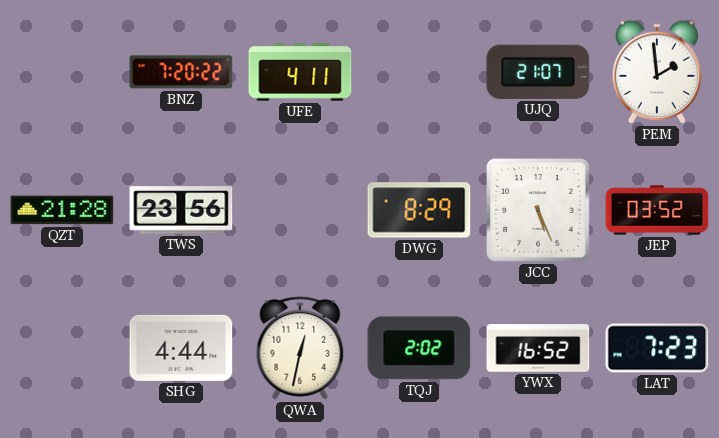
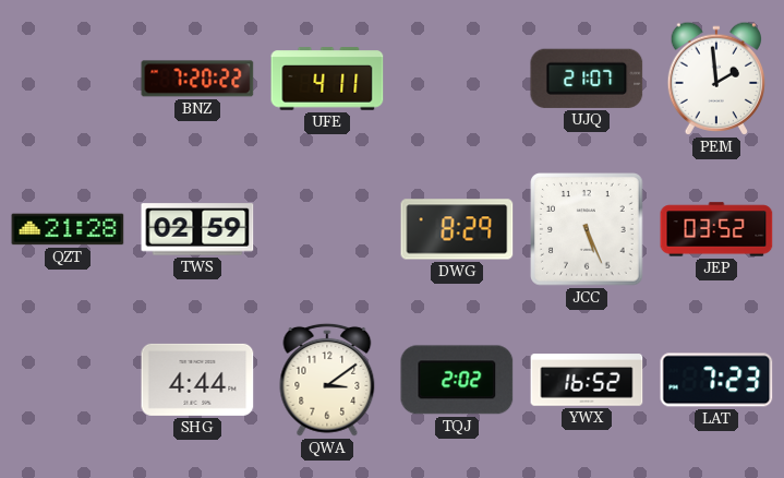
TWS: 23:56 -> 02:59 (197, 229)
QWA: 12:32 -> 3:09 (327, 380)
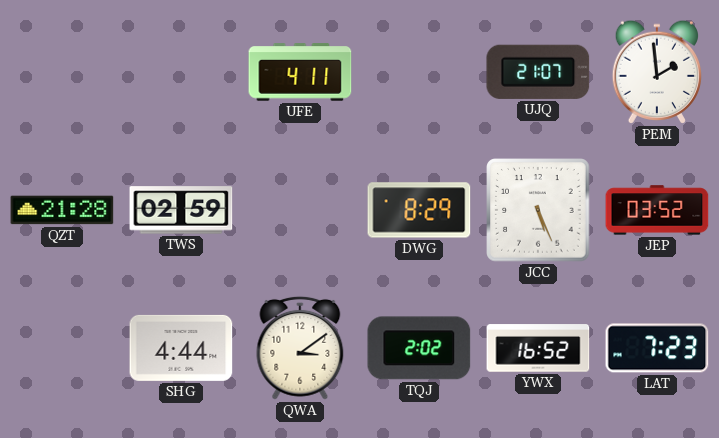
BNZ: 7:20 -> none (197, 79)
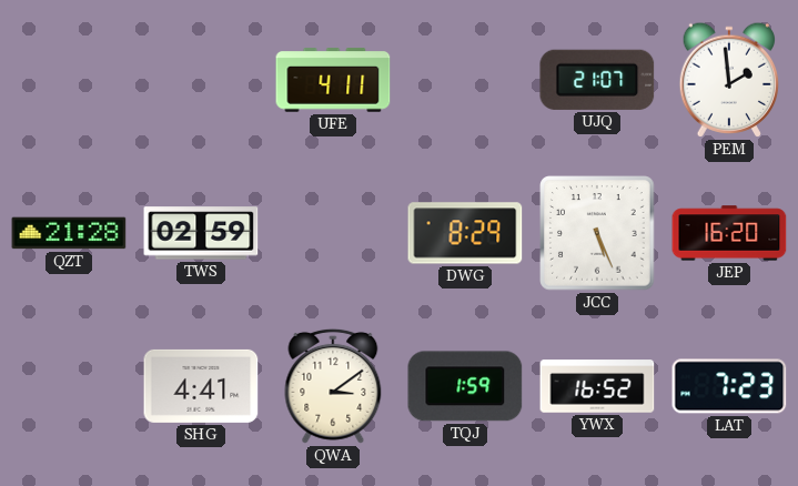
JEP: 03:52 -> 16:20 (729, 233)
SHG: 4:44 -> 4:41 (201, 386)
TQJ: 2:02 -> 1:59 (465, 386)
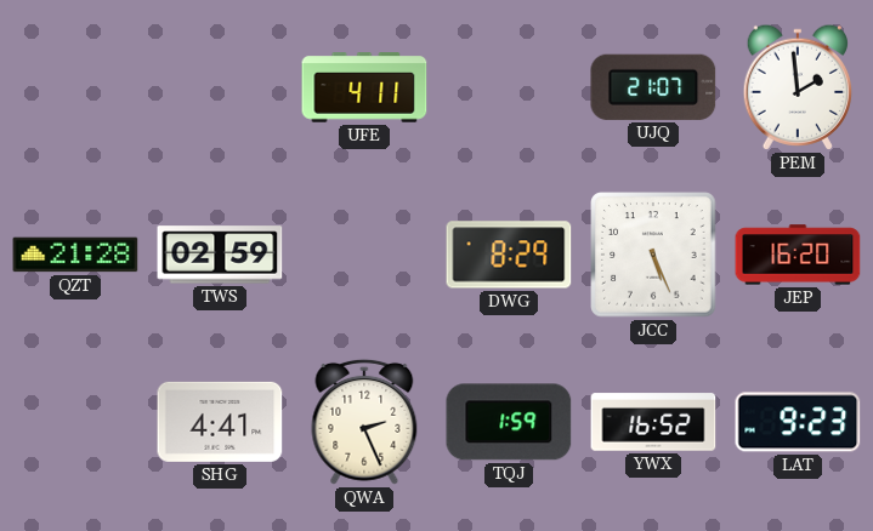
QWA: 3:09 -> 2:26 (364, 422)
LAT: 7:23 -> 9:23 (798, 422)
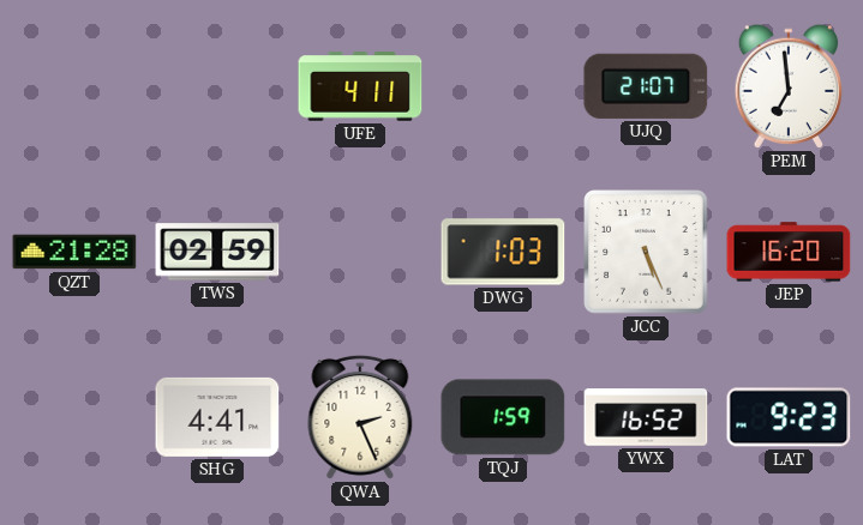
PEM: 1:59 -> 6:59 (787, 86)
DWG: 8:29 -> 1:03 (503, 252)
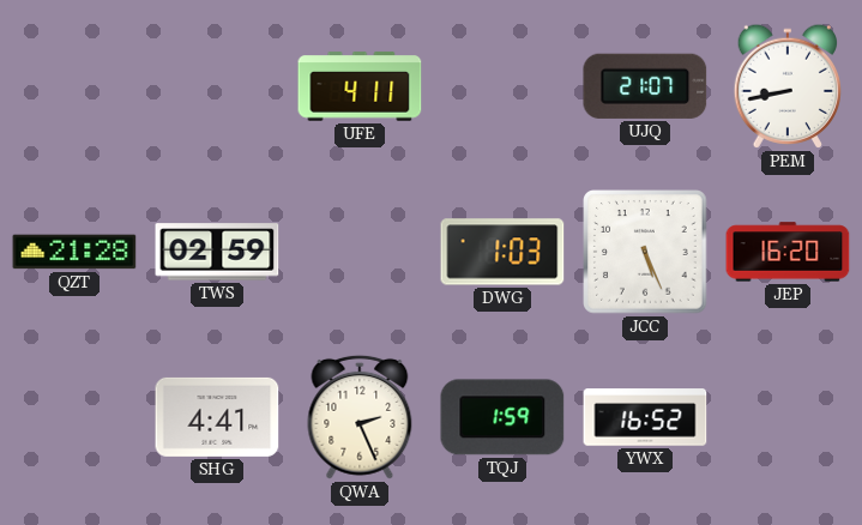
PEM: 6:59 -> 8:43 (786, 86)
LAT: 9:23 -> none (789, 417)
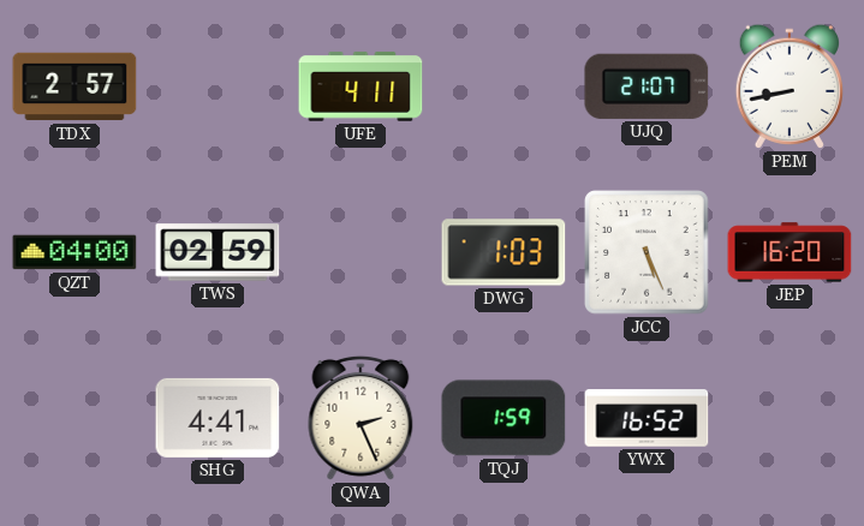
TDX: none -> 2:57 (75, 86)
QZT: 21:28 -> 04:00 (75, 252)
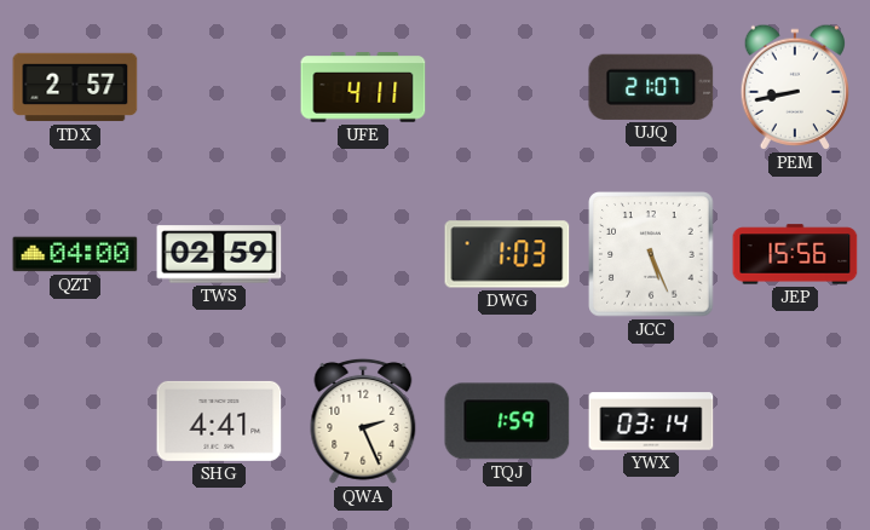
JEP: 16:20 -> 15:56 (795, 254)
YWX: 16:52 -> 03:14 (651, 421)
